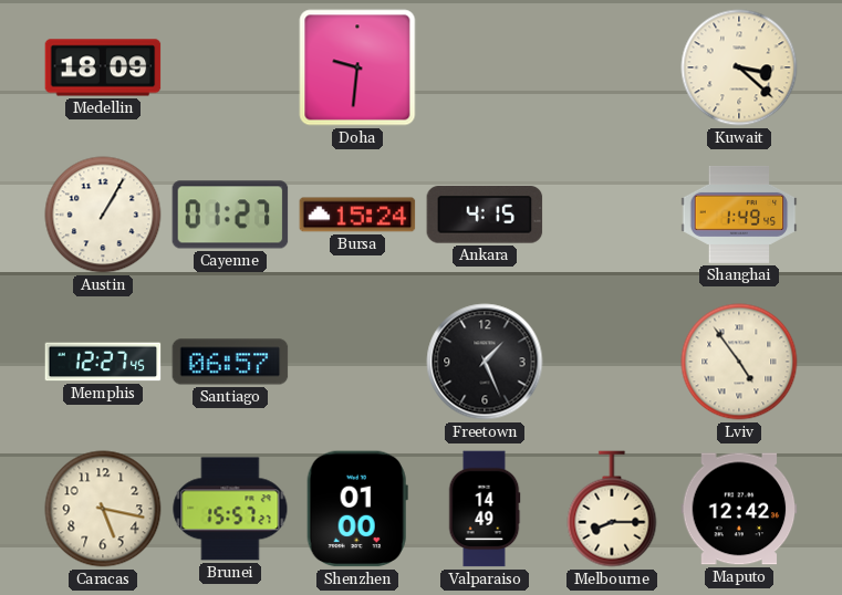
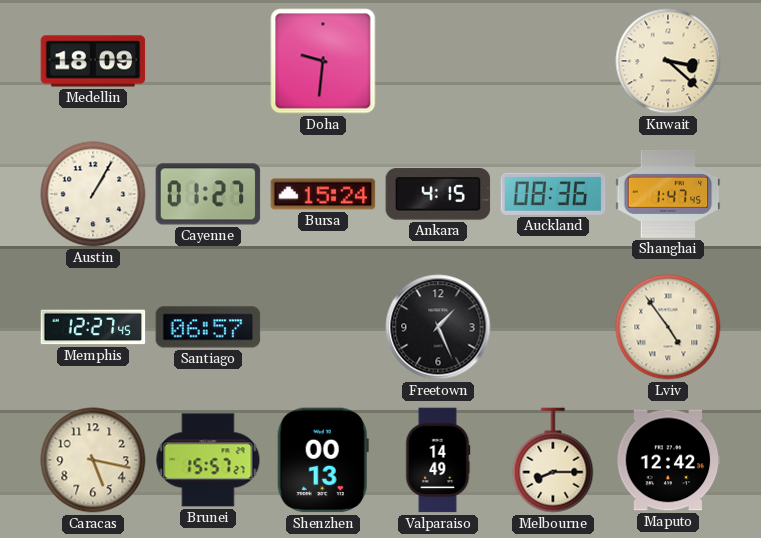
Auckland: none -> 08:36 (553, 194)
Shanghai: 1:49 -> 1:47 (668, 194)
Shenzhen: 01:00 -> 00:13 (323, 460)
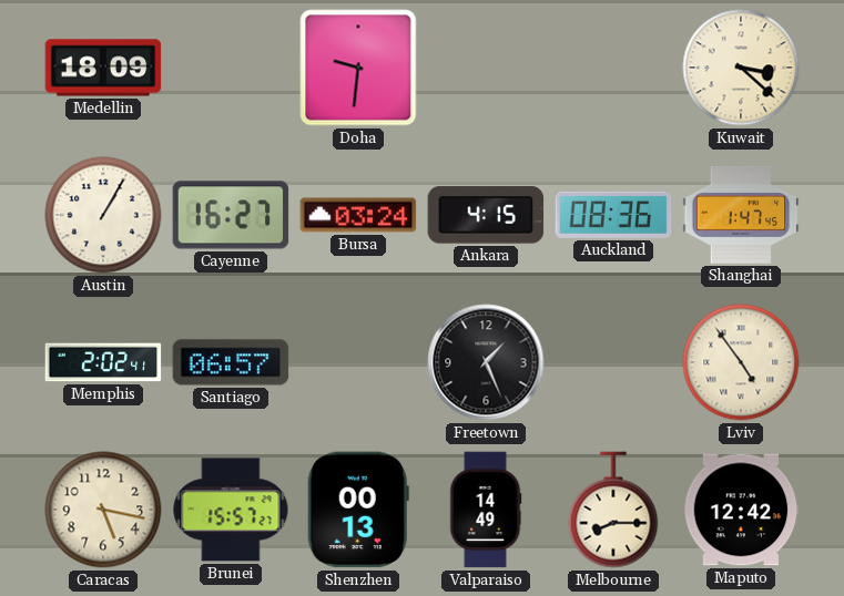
Cayenne: 01:27 -> 16:27 (231, 215)
Bursa: 15:24 -> 03:24 (358, 215)
Memphis: 12:27 -> 2:02 (103, 362)
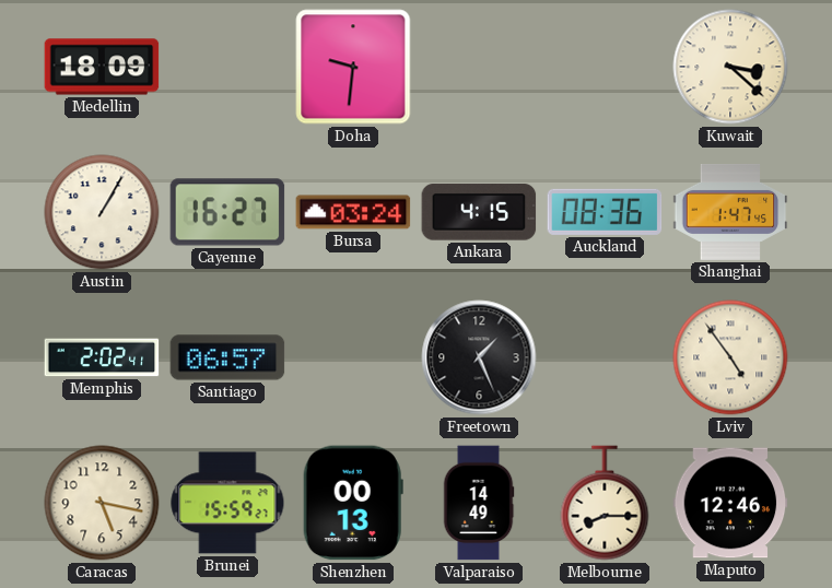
Brunei: 15:57 -> 15:59 (227, 503)
Maputo: 12:42 -> 12:46 (730, 503)
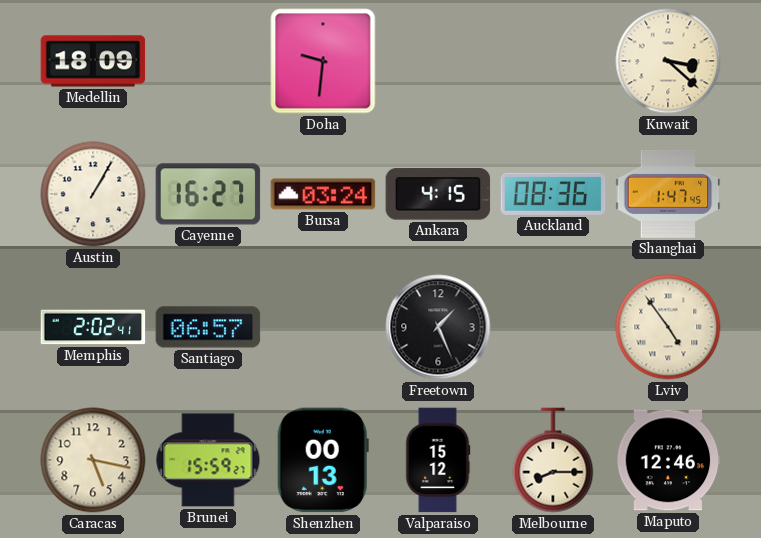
Valparaiso: 14:49 -> 15:12 (438, 460)
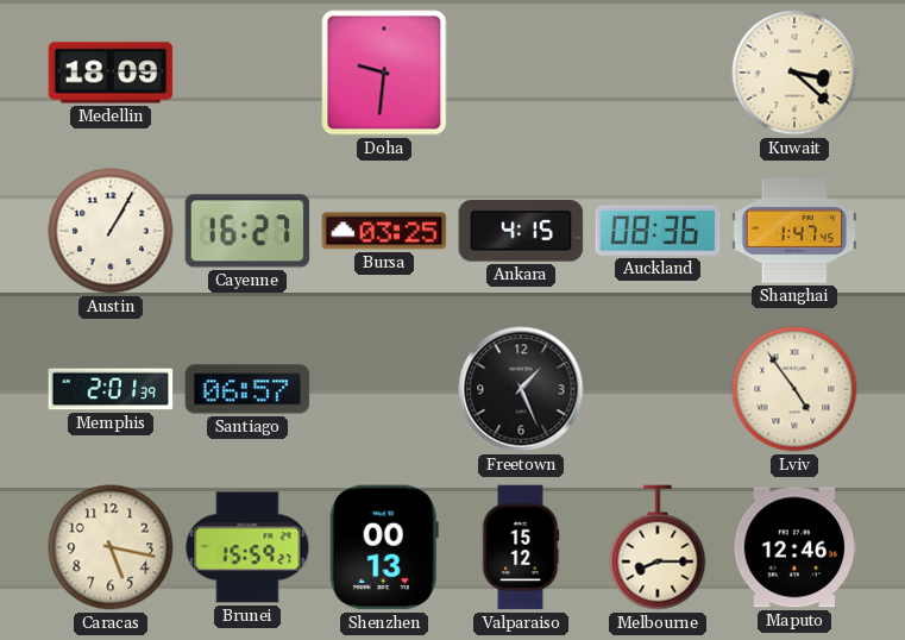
Bursa: 03:24 -> 03:25 (384, 231)
Memphis: 2:02 -> 2:01 (111, 389)
